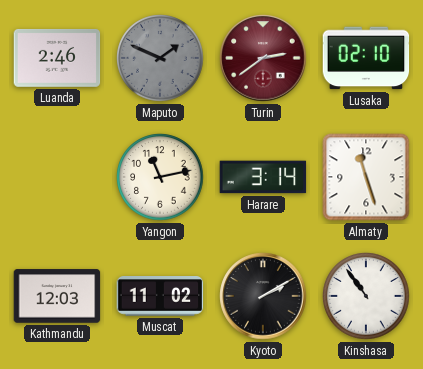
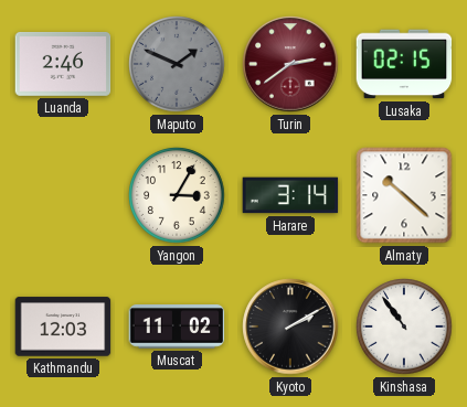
Lusaka: 02:10 -> 02:15 (404, 64)
Yangon: 11:13 -> 3:05 (177, 195)
Almaty: 11:27 -> 10:22 (404, 195)
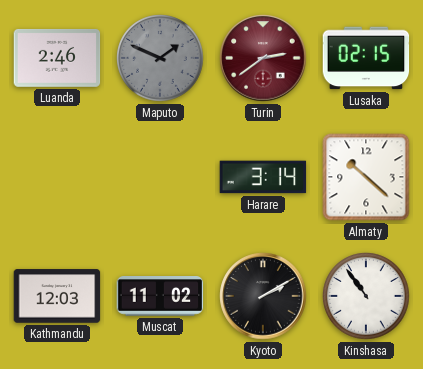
Yangon: 3:05 -> none (177, 195)
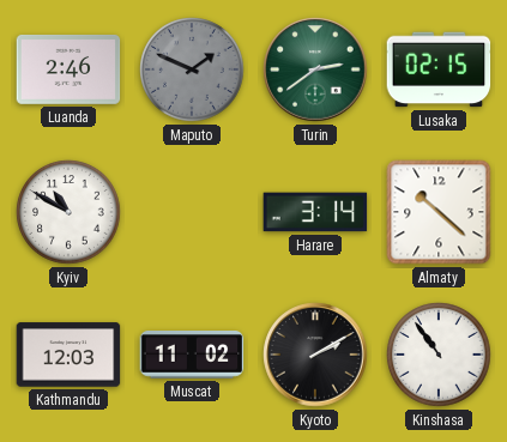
Turin dial: burgundy -> green (315, 69)
Kyiv: none -> 10:50 (68, 212)
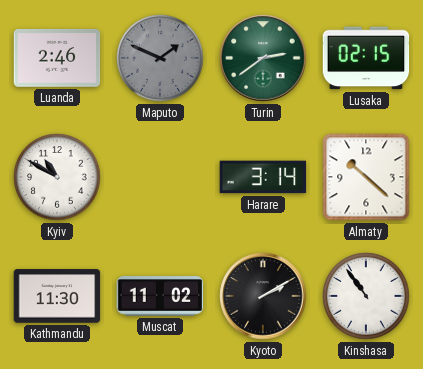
Kathmandu: 12:03 -> 11:30 (57, 296)
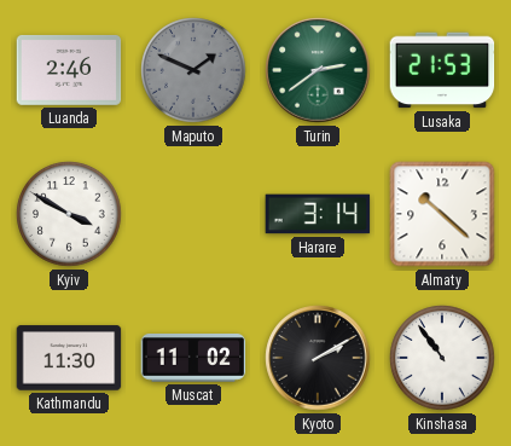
Lusaka: 02:15 -> 21:53 (442, 70)
Kyiv: 10:50 -> 3:50 (69, 214)
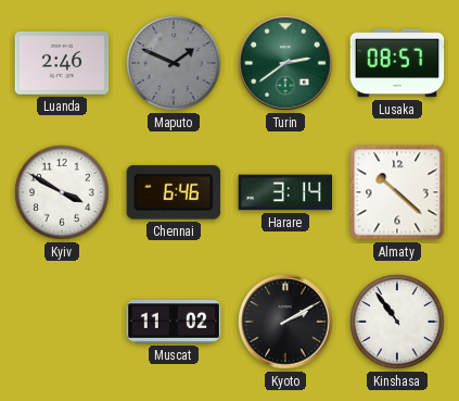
Lusaka: 21:53 -> 08:57 (397, 63)
Chennai: none -> 6:46 (173, 193)
Kathmandu: 11:30 -> none (69, 358)
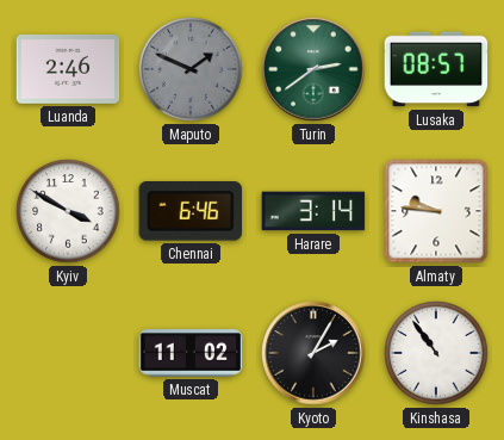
Almaty: 10:22 -> 9:46 (436, 211)
Kyoto: 2:10 -> 2:05 (313, 353)
